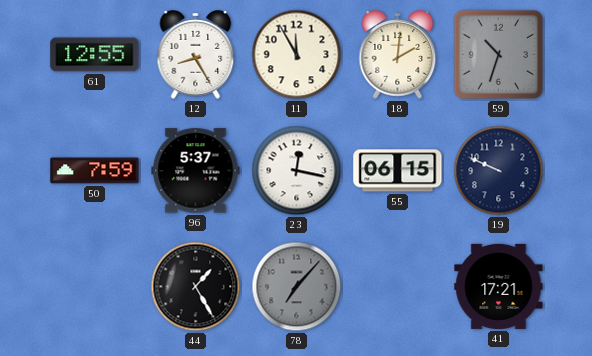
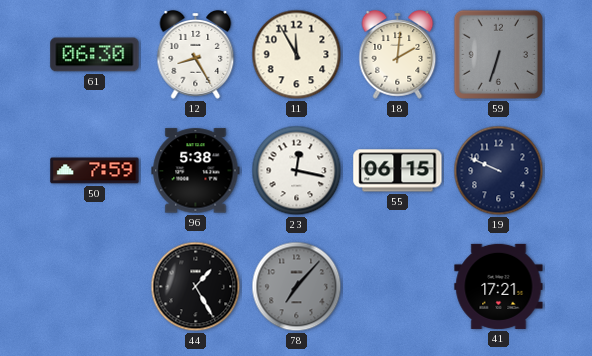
61: 12:55 -> 06:30 (95, 55)
59: 10:33 -> 6:33 (498, 54)
96: 5:37 -> 5:38 (196, 171)
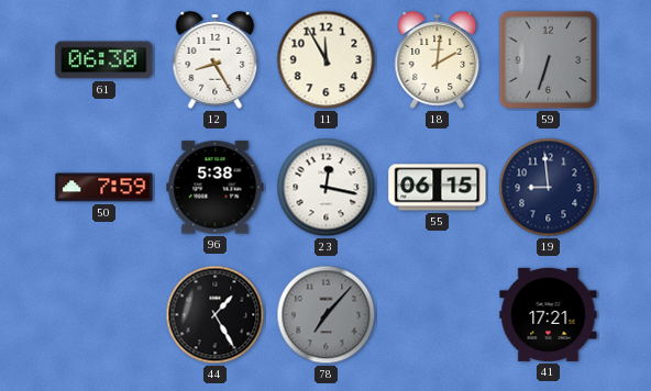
19: 9:49 -> 8:59 (549, 188)
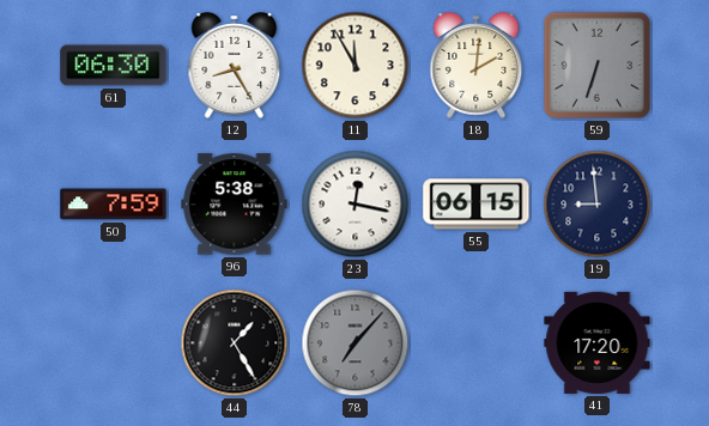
41: 17:21 -> 17:20 (598, 342)
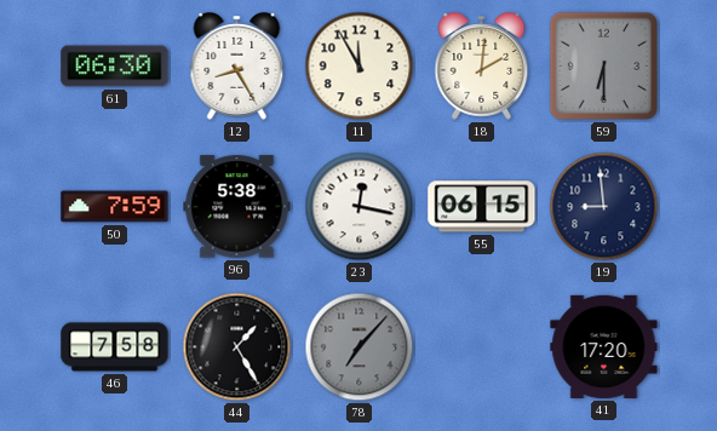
59: 6:33 -> 6:30 (603, 65)
46: none -> 7:58 (115, 347)
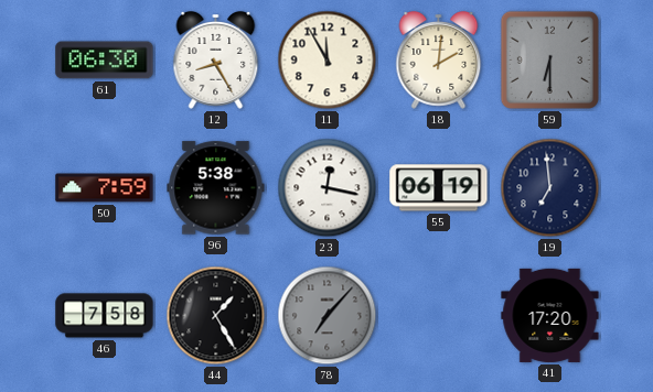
55: 06:15 -> 06:19 (439, 188)
19: 8:59 -> 6:59 (550, 188)
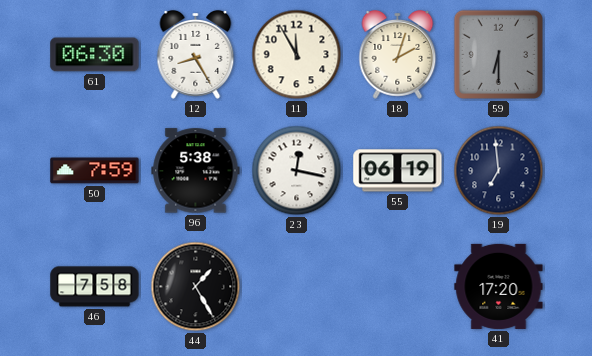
18: 2:01 -> 2:03 (398, 55)
78: 7:07 -> none (328, 316)
